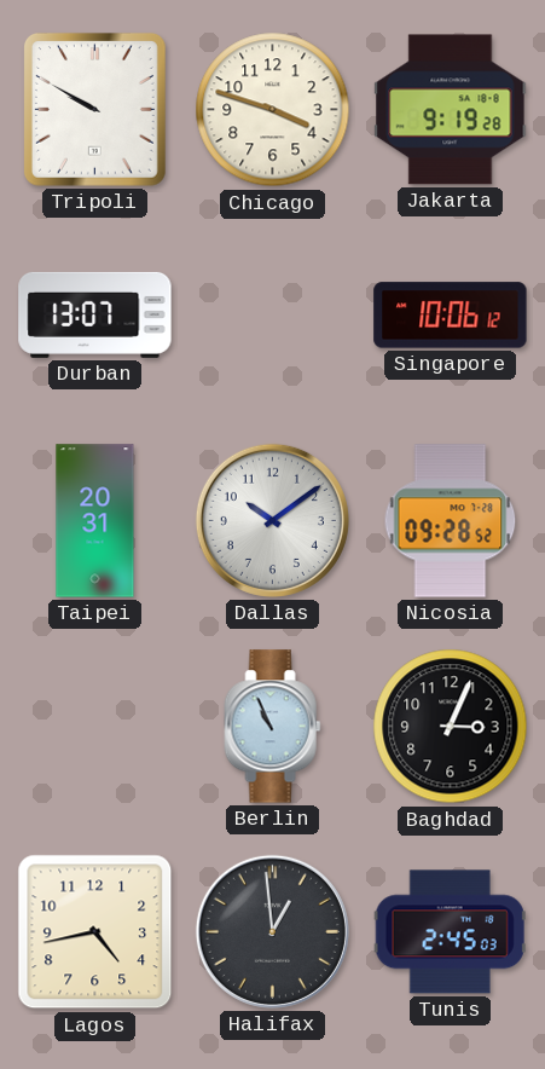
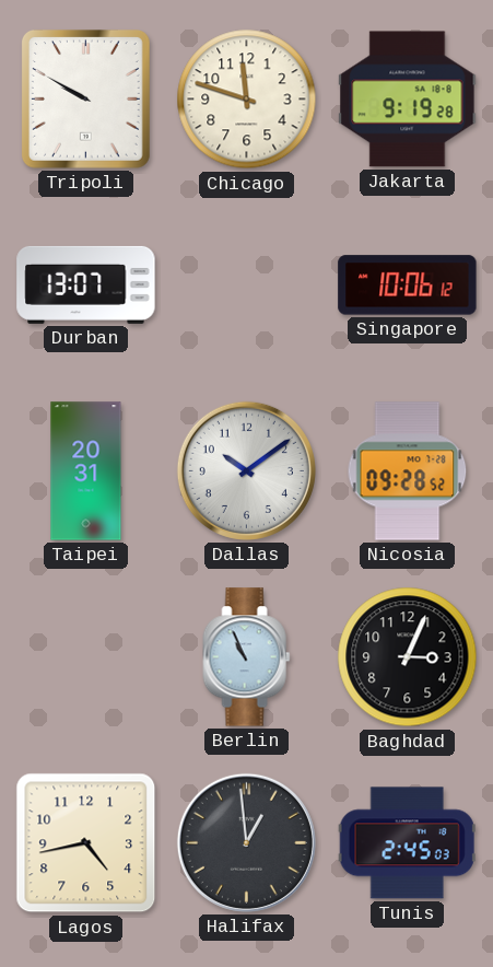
Chicago: 3:48 -> 11:48 (247, 100)
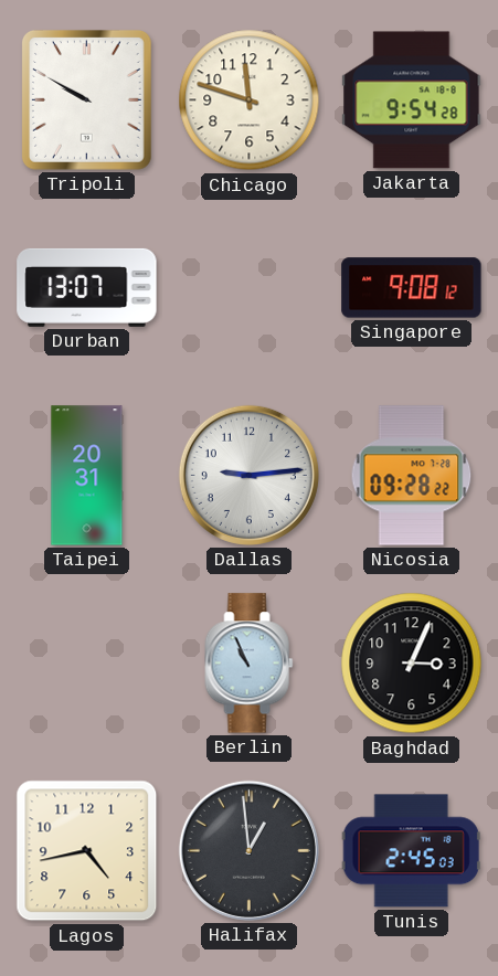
Jakarta: 9:19 -> 9:54 (412, 100)
Singapore: 10:06 -> 9:08 (412, 288)
Dallas: 10:09 -> 9:14 (248, 475)
Nicosia: 09:28:52 -> 09:28:22 (412, 476)
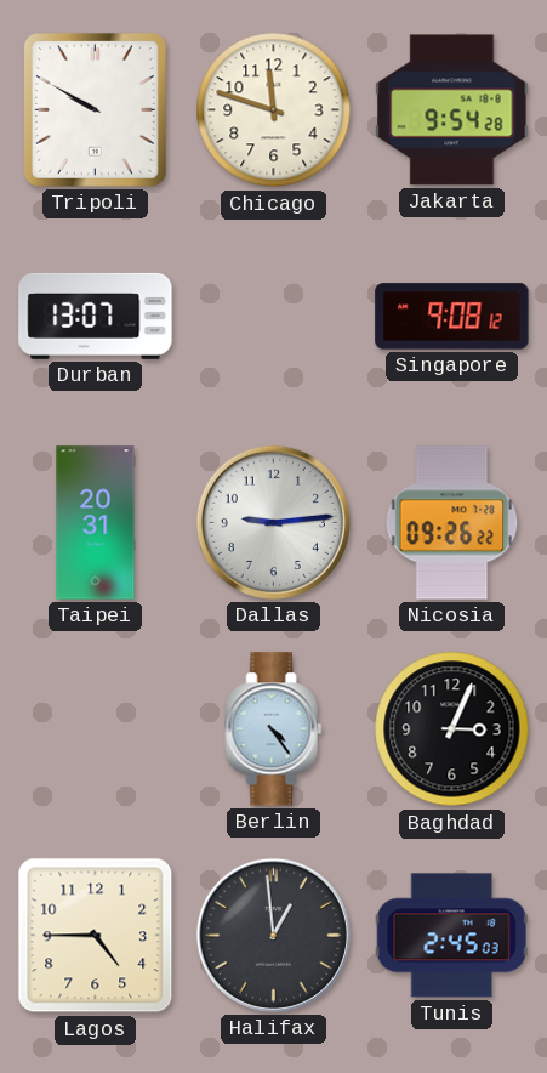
Nicosia: 09:28 -> 09:26 (452, 523)
Berlin: 10:56 -> 4:24 (274, 729)
Lagos: 4:43 -> 4:45 (96, 936)
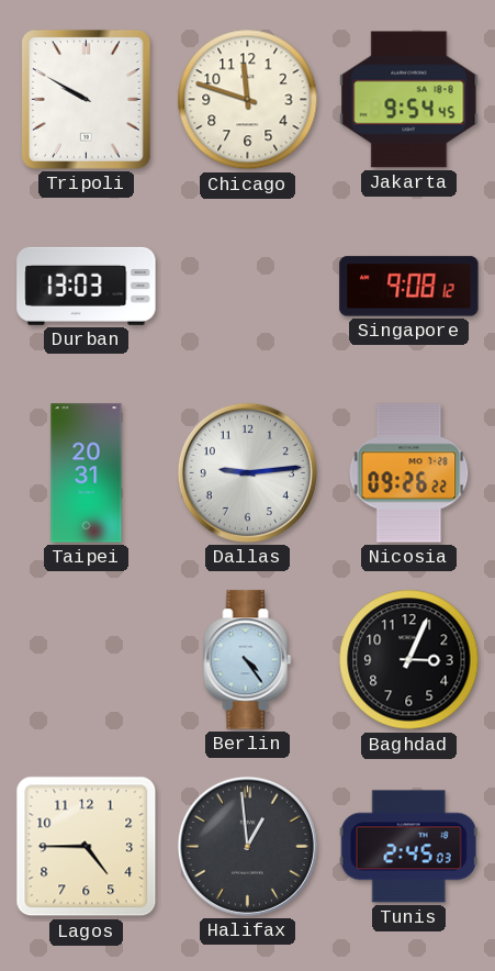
Jakarta: 9:54:28 -> 9:54:45 (409, 100)
Durban: 13:07 -> 13:03 (87, 286)
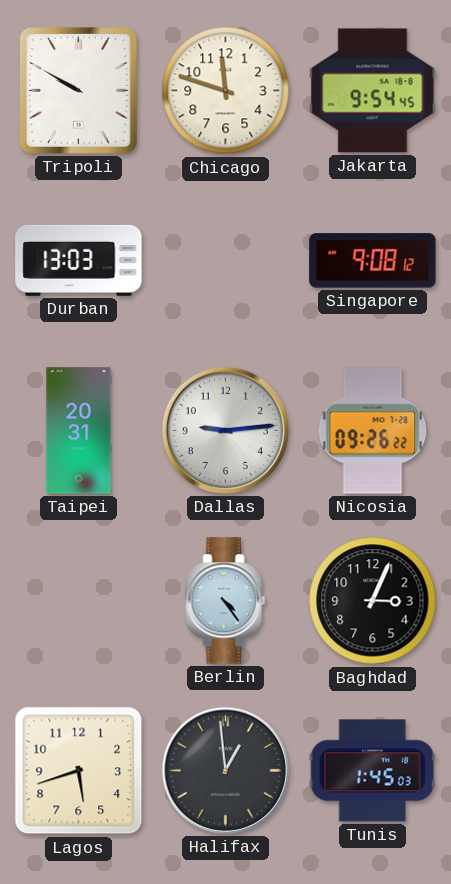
Lagos: 4:45 -> 5:42 (79, 771)
Tunis: 2:45 -> 1:45 (372, 771)
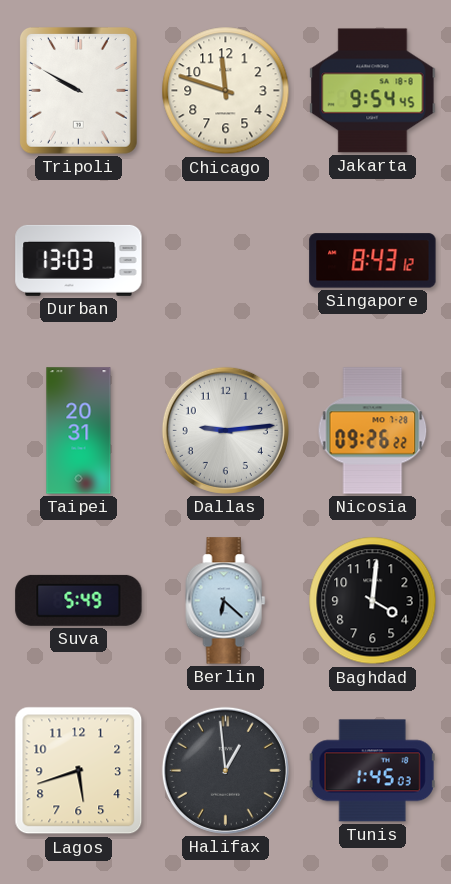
Singapore: 9:08 -> 8:43 (373, 261)
Suva: none -> 5:49 (79, 600)
Berlin: 4:24 -> 6:22 (226, 601)
Baghdad: 3:04 -> 4:01 (373, 601)
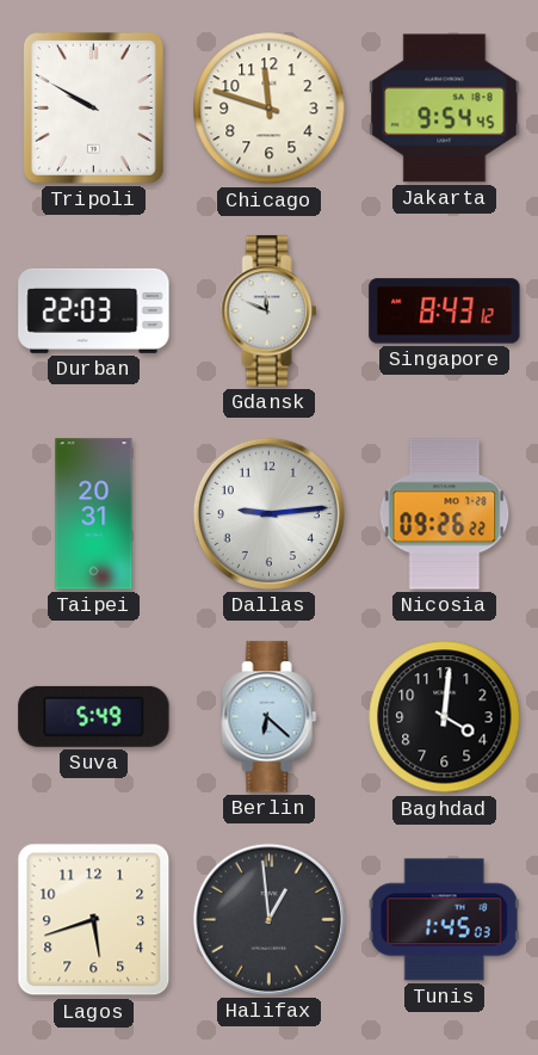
Durban: 13:03 -> 22:03 (94, 310)
Gdansk: none -> 11:49 (270, 311)
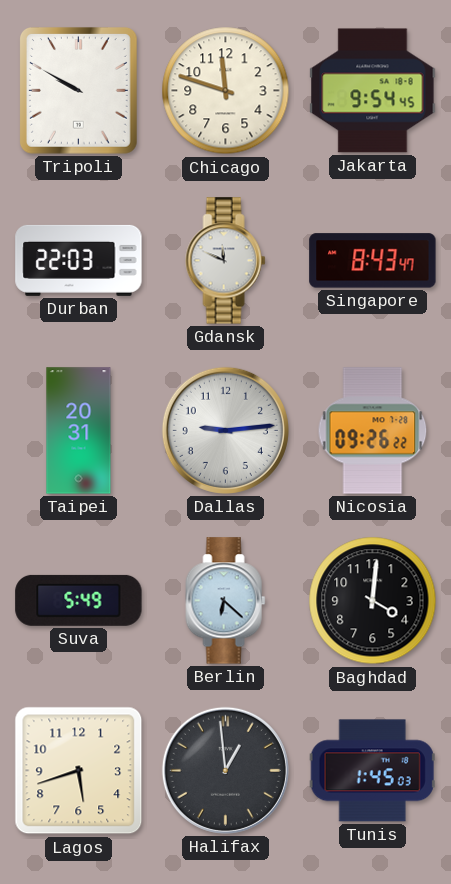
Singapore: 8:43:12 -> 8:43:47 (373, 261)
